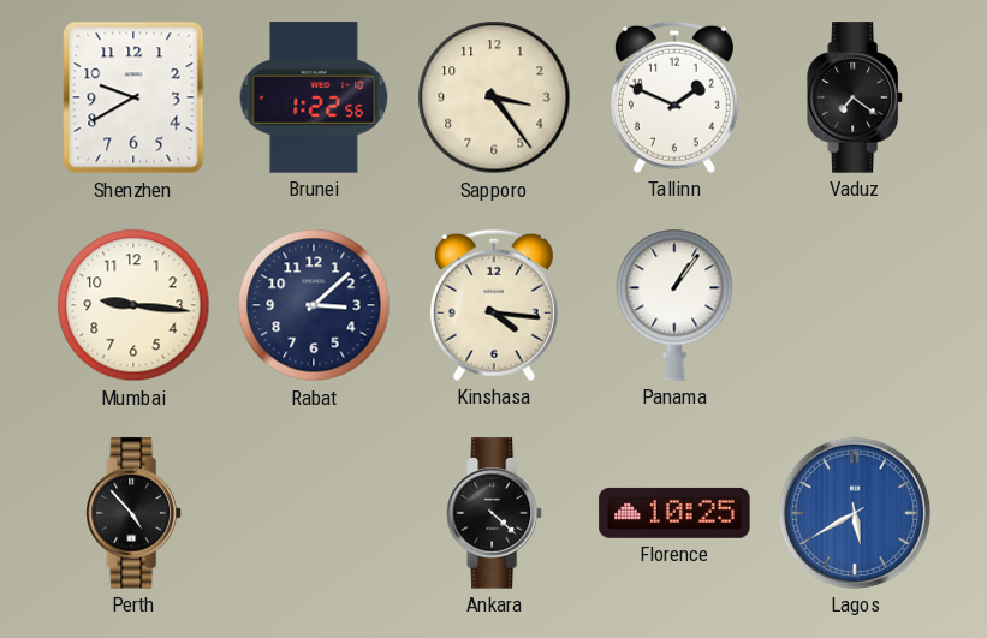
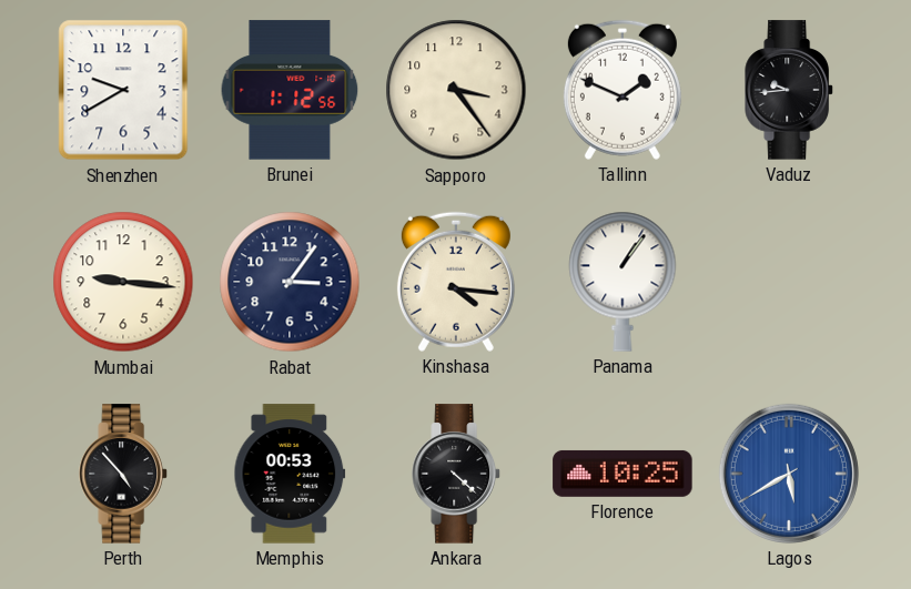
Brunei: 1:22 -> 1:12 (290, 90)
Vaduz: 7:21 -> 9:44 (789, 90)
Rabat: 3:08 -> 3:06 (290, 282)
Memphis: none -> 00:53 (290, 474)
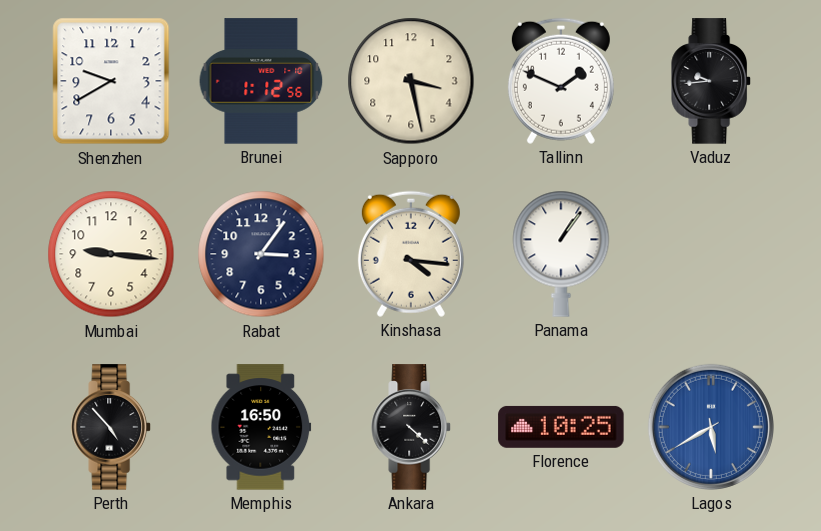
Sapporo: 3:24 -> 3:28 (411, 81)
Memphis: 00:53 -> 16:50 (261, 427)
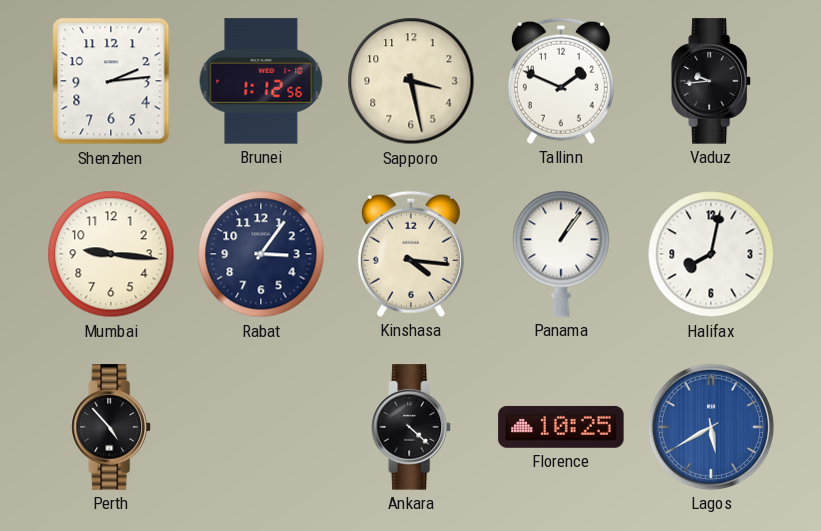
Shenzhen: 9:40 -> 2:14 (111, 81)
Halifax: none -> 8:02 (711, 254)
Memphis: 16:50 -> none (261, 427)
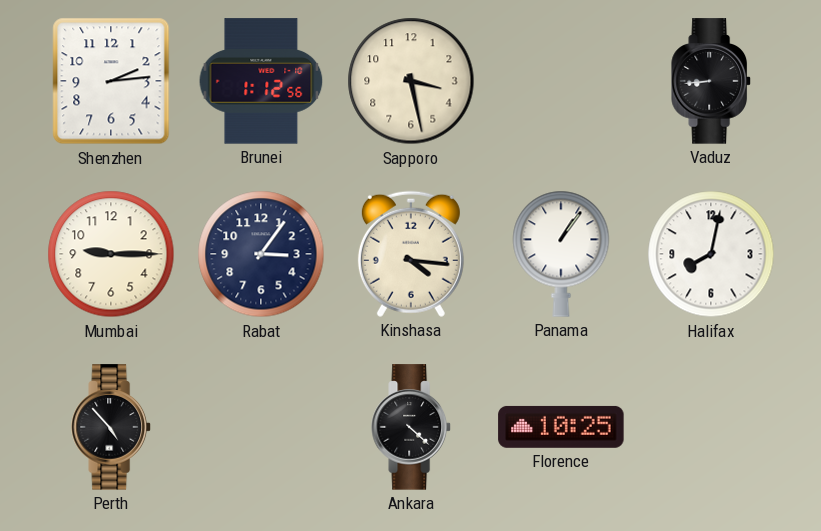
Tallinn: 1:49 -> none (561, 81)
Vaduz: 9:44 -> 8:44 (711, 81)
Mumbai: 9:16 -> 9:15 (111, 254)
Lagos: 5:40 -> none (711, 427)
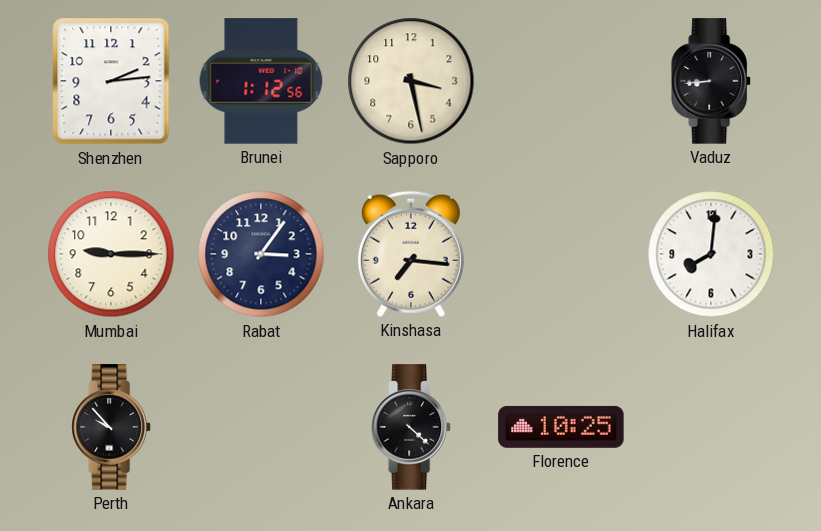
Kinshasa: 4:16 -> 7:16 (411, 254)
Panama: 1:06 -> none (561, 254)
Halifax: 8:02 -> 8:01 (711, 254)
Perth: 4:53 -> 9:53 (111, 427)
